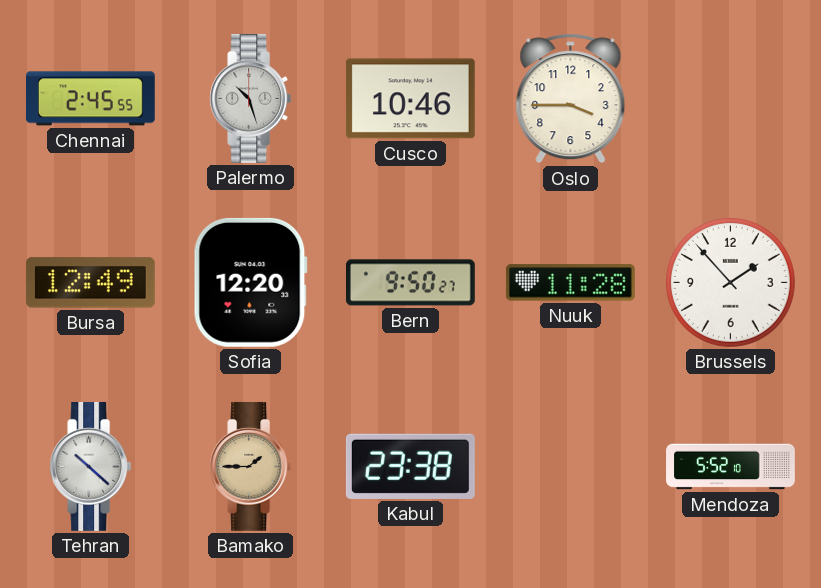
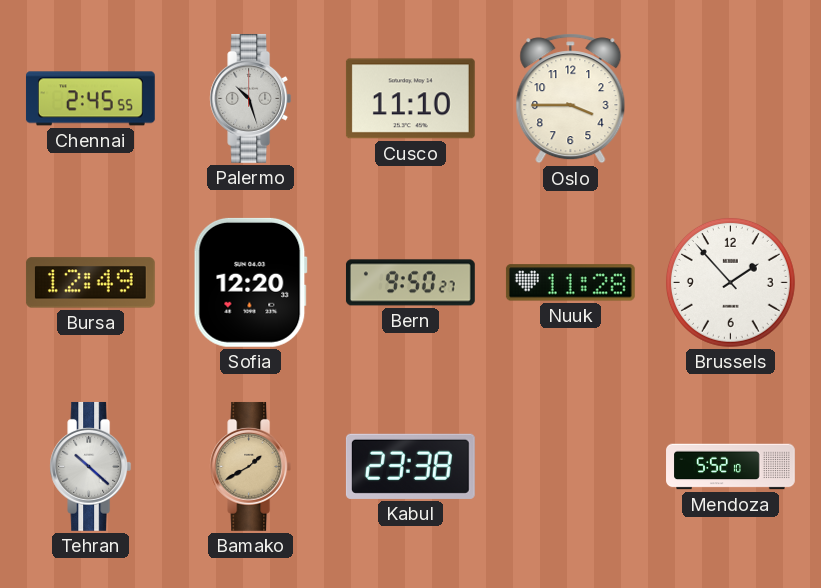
Cusco: 10:46 -> 11:10 (410, 99)
Bamako: 1:45 -> 1:40 (251, 466)
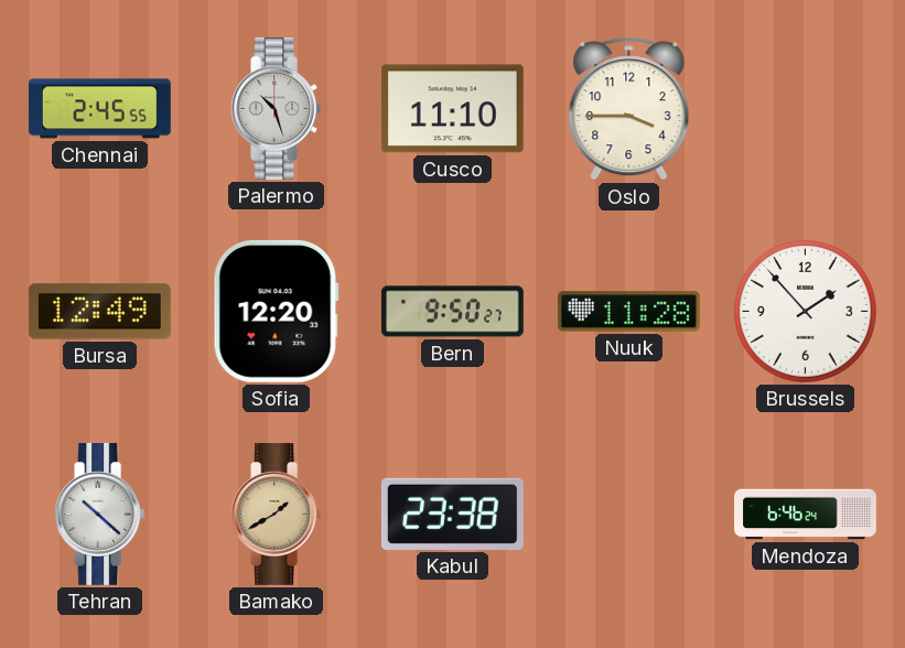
Mendoza: 5:52 -> 6:46 (806, 515)
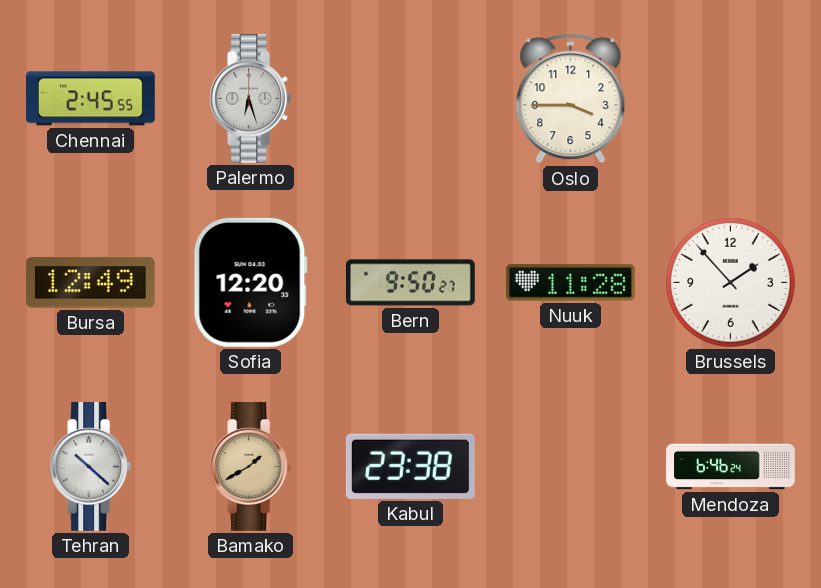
Palermo: 10:27 -> 6:27 (251, 98)
Cusco: 11:10 -> none (452, 109)
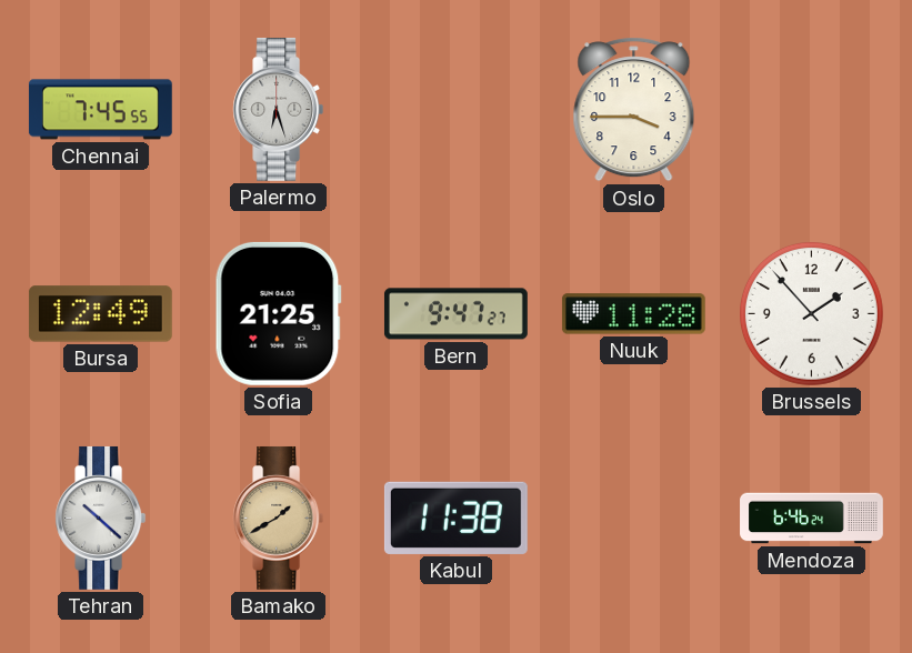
Chennai: 2:45 -> 7:45 (100, 110)
Sofia: 12:20 -> 21:25 (278, 313)
Bern: 9:50 -> 9:47 (455, 314)
Kabul: 23:38 -> 11:38 (455, 518)
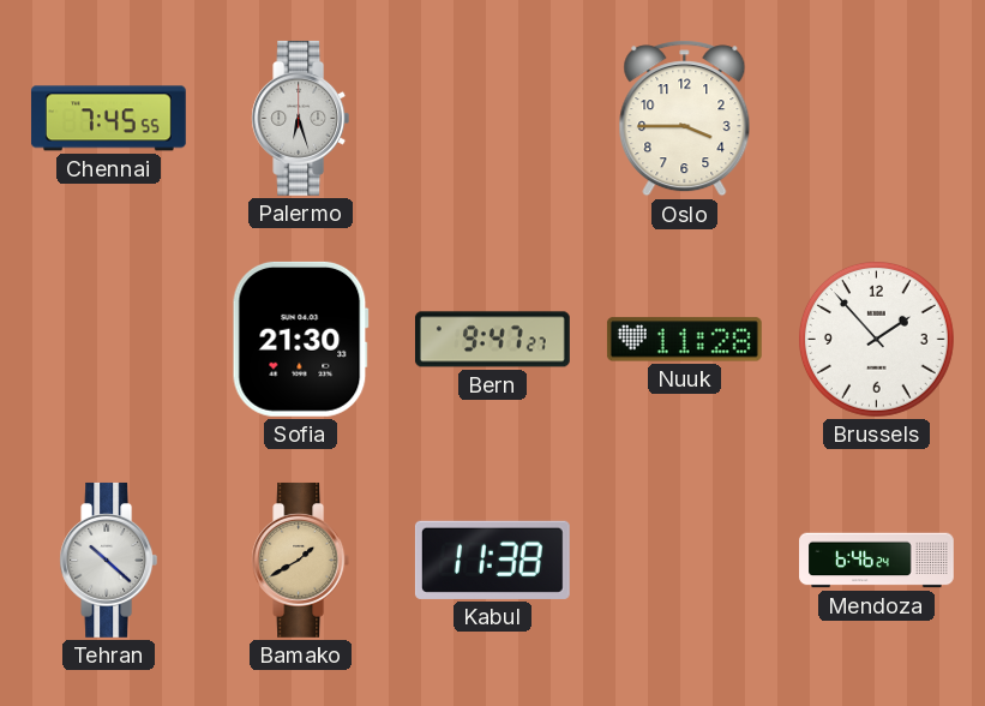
Bursa: 12:49 -> none (100, 314)
Sofia: 21:25 -> 21:30 (300, 339)
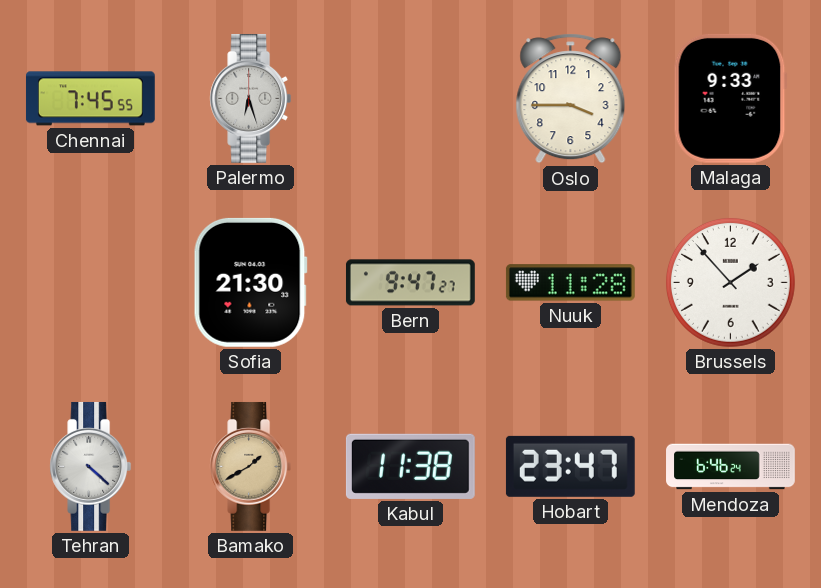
Malaga: none -> 9:33 (730, 98)
Tehran: 10:22 -> 4:22 (91, 466)
Hobart: none -> 23:47 (570, 466)
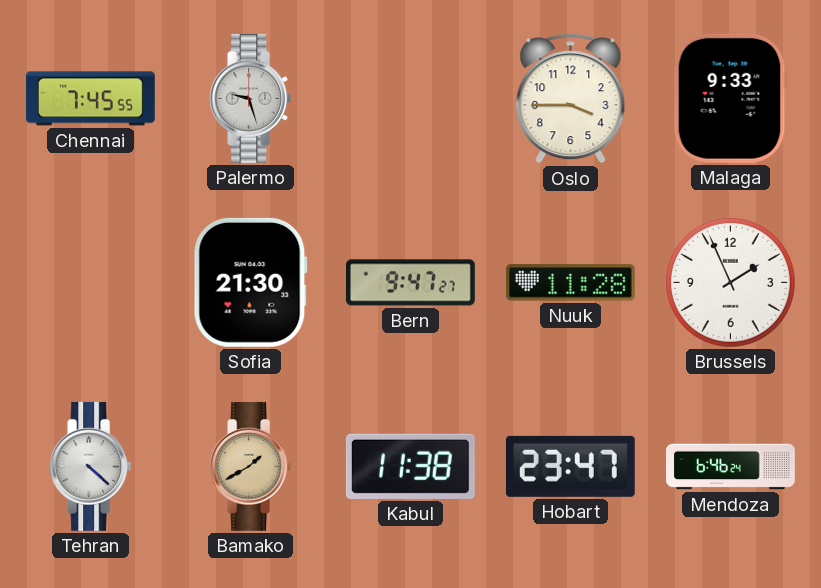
Palermo: 6:27 -> 9:27 (251, 98)
Brussels: 1:53 -> 1:56 (730, 282)
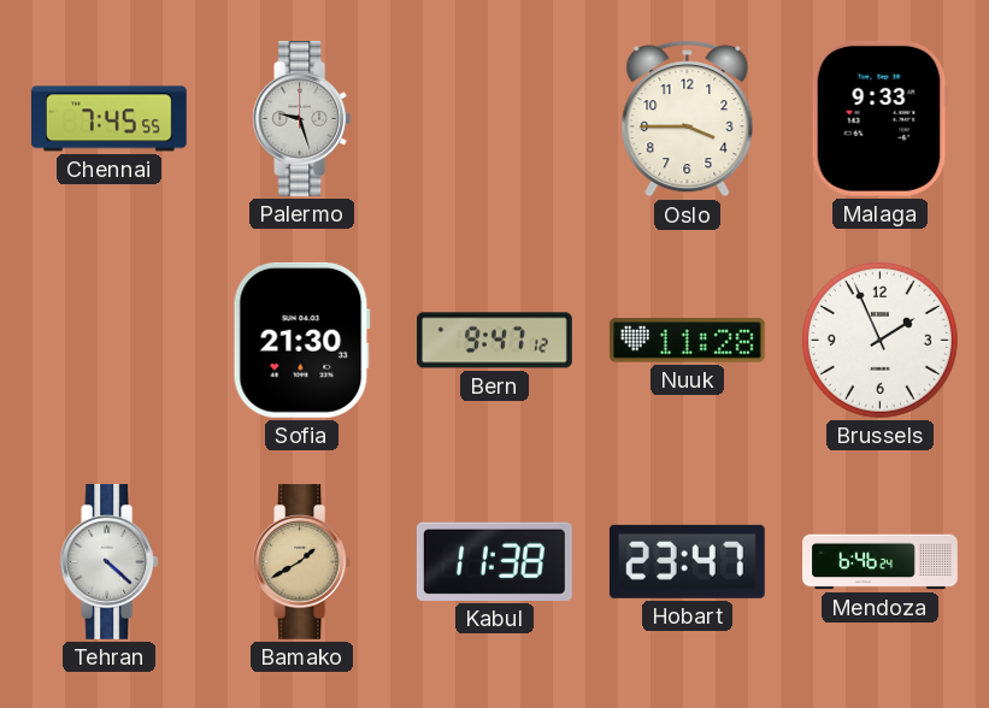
Bern: 9:47:27 -> 9:47:12 (494, 341)
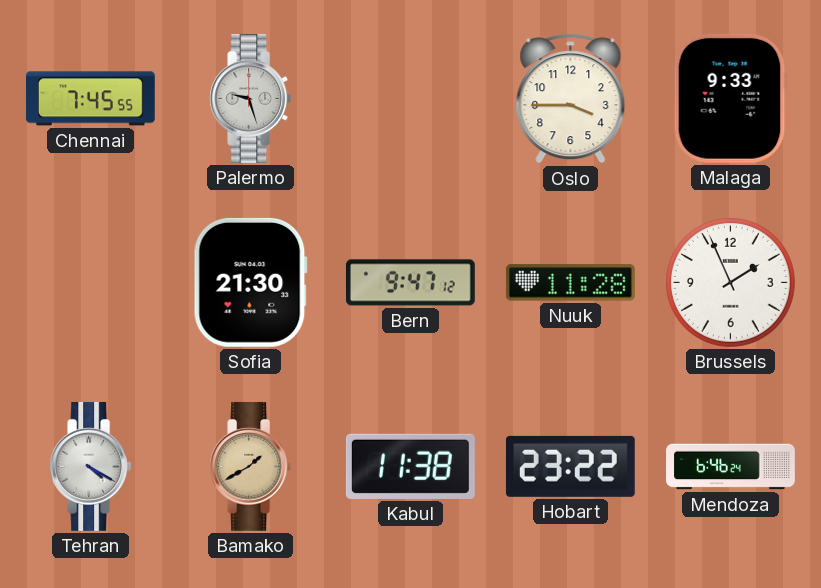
Tehran: 4:22 -> 4:20 (91, 466)
Hobart: 23:47 -> 23:22 (570, 466)
